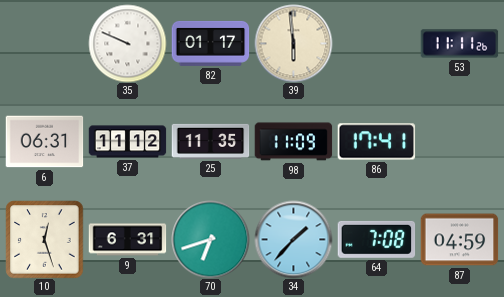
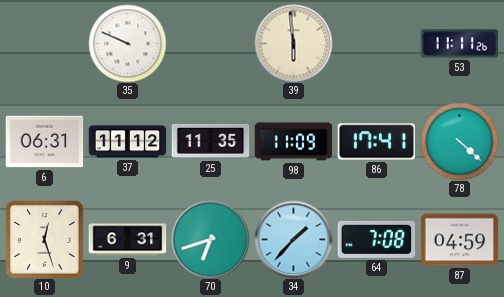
82: 01:17 -> none (210, 43)
78: none -> 4:22 (459, 141)
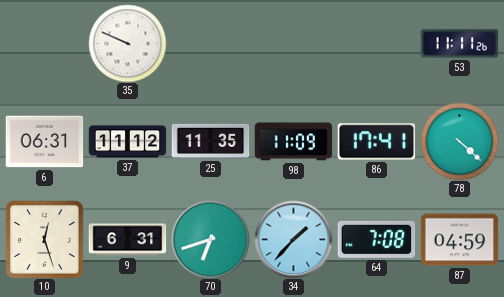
39: 5:59 -> none (293, 43)
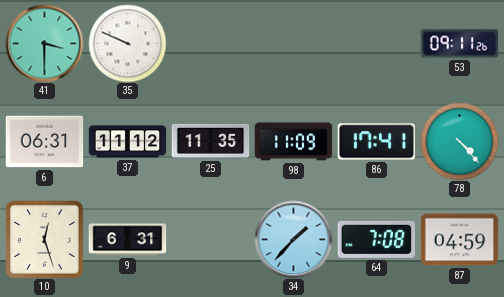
41: none -> 3:30 (44, 43)
53: 11:11 -> 09:11 (459, 44)
78: 4:22 -> 4:23 (459, 141)
70: 6:42 -> none (210, 239)
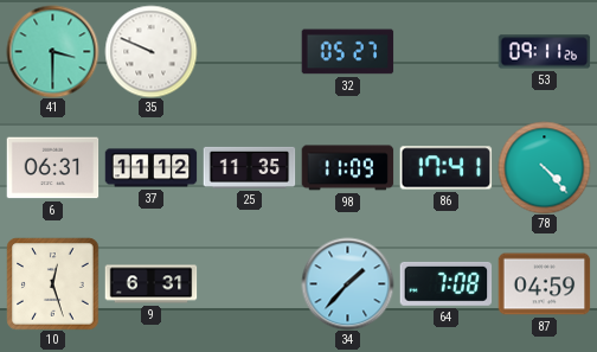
32: none -> 05:27 (347, 52)
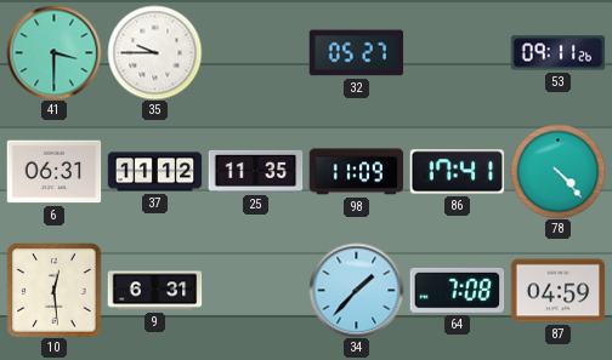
35: 9:49 -> 9:45 (154, 52)
10: 12:27 -> 12:29 (53, 290)
